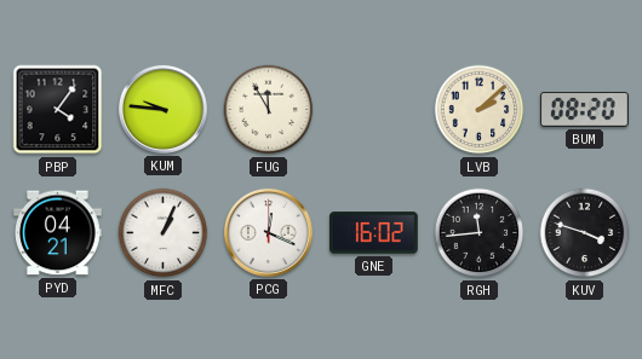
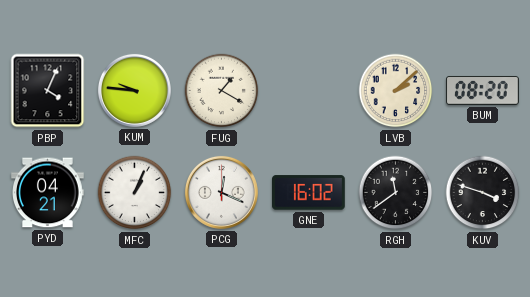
PBP: 4:06 -> 4:04 (48, 91)
FUG: 11:55 -> 1:20 (222, 91)
RGH: 11:44 -> 11:39 (396, 193)
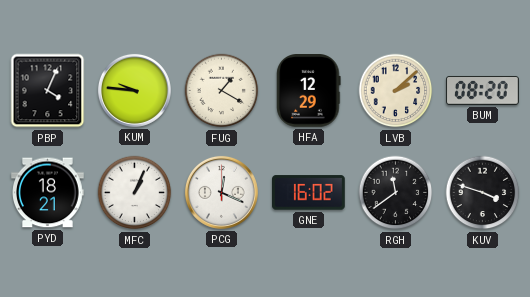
HFA: none -> 12:29 (309, 91)
PYD: 04:21 -> 18:21 (48, 193)
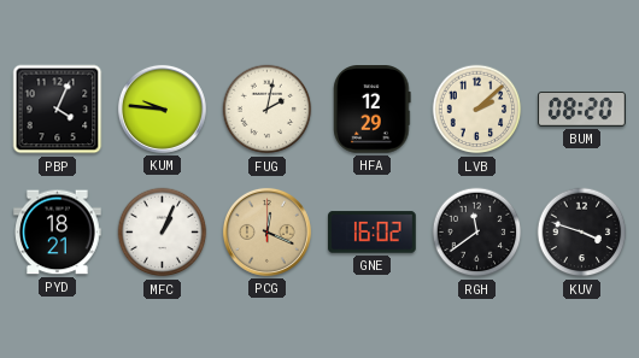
FUG: 1:20 -> 2:02 (268, 110)
PCG dial: white -> champagne (266, 231)
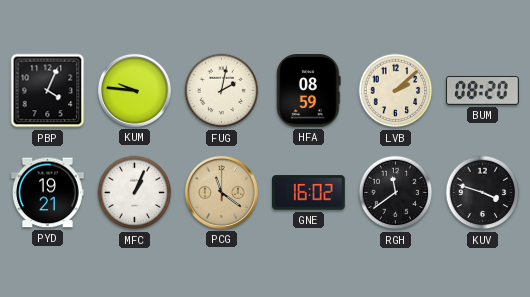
HFA: 12:29 -> 08:59 (309, 91)
PYD: 18:21 -> 19:21 (48, 193)
PCG: 12:19 -> 11:21 (221, 192)
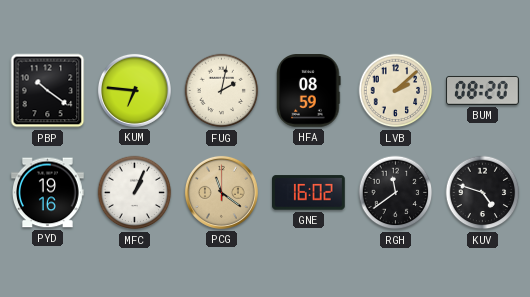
PBP: 4:04 -> 10:21 (48, 91)
KUM: 9:46 -> 6:46 (134, 90)
PYD: 19:21 -> 19:16 (48, 193)
KUV: 3:48 -> 4:48 (483, 193)
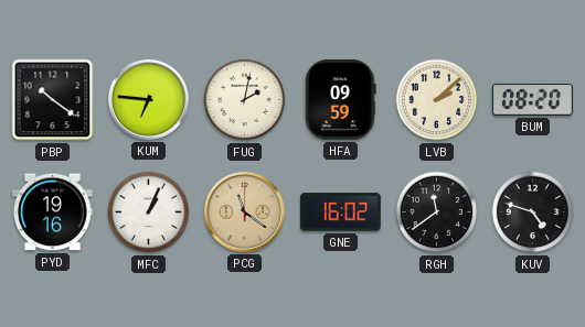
HFA: 08:59 -> 09:59 (341, 100)
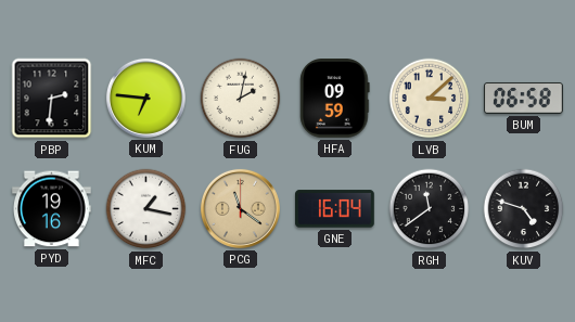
PBP: 10:21 -> 2:31 (52, 99)
LVB: 2:08 -> 3:08 (430, 99)
BUM: 08:20 -> 06:58 (524, 99)
MFC: 1:04 -> 1:17 (146, 209)
GNE: 16:02 -> 16:04 (335, 209)
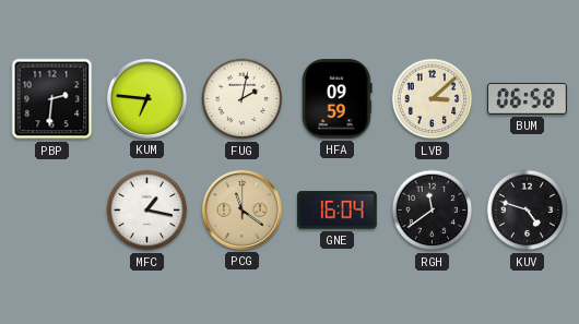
PYD: 19:16 -> none (52, 209)
